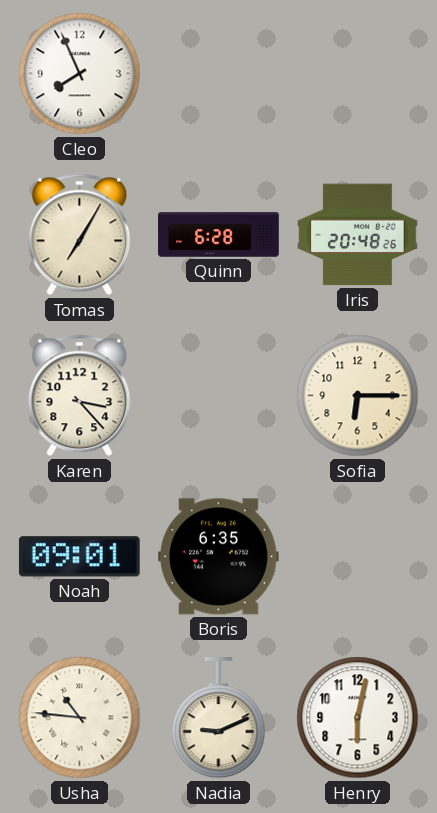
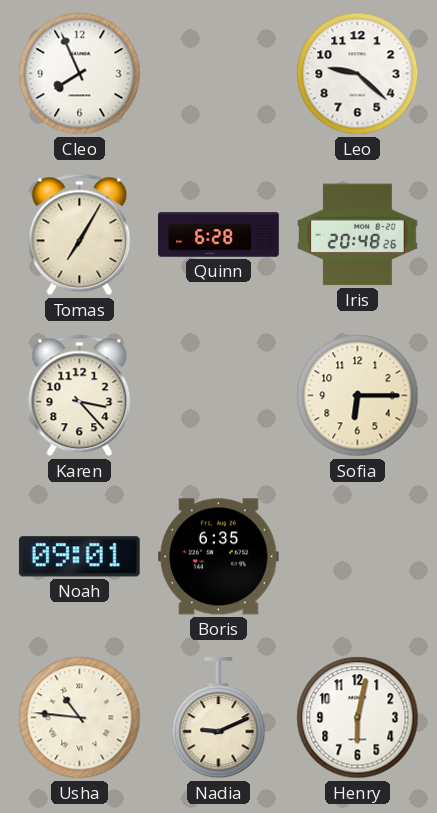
Leo: none -> 9:22 (358, 74)
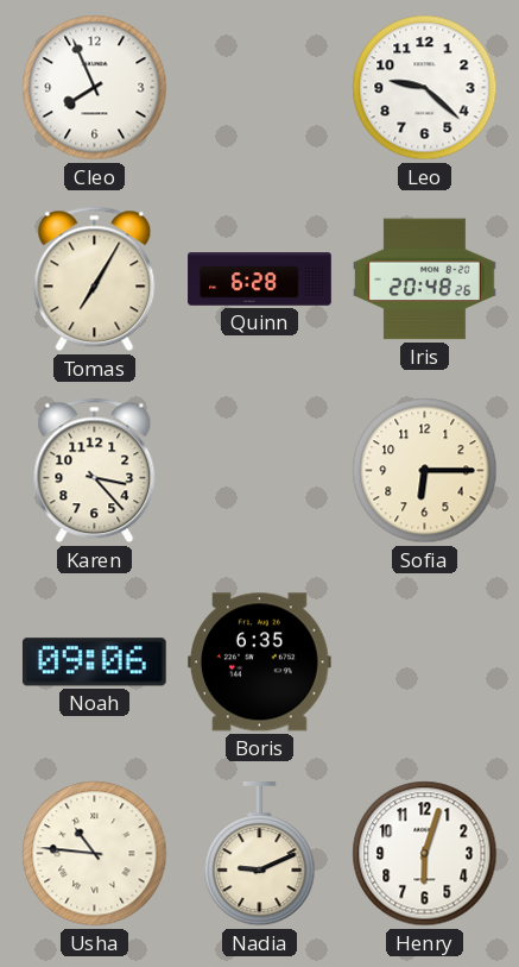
Noah: 09:01 -> 09:06 (94, 663)
Henry: 6:02 -> 6:03 (425, 854)
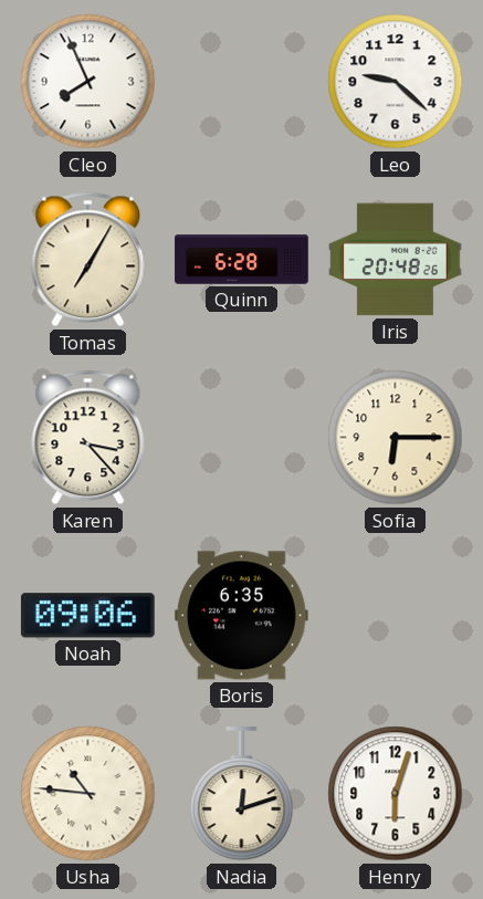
Nadia: 9:11 -> 12:12 (242, 795)
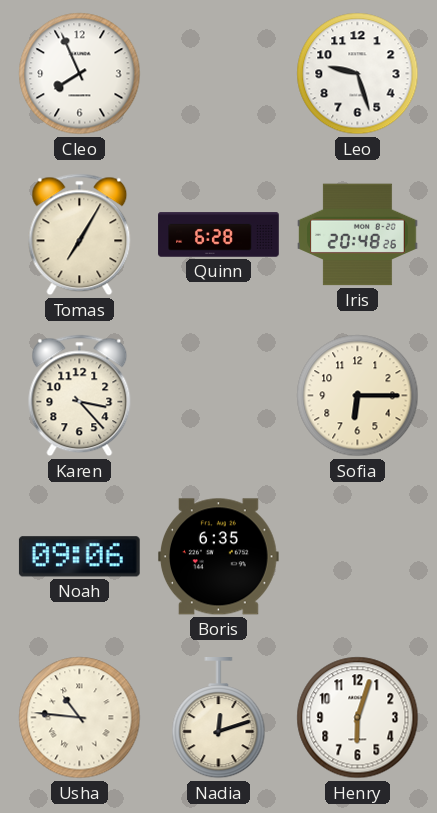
Leo: 9:22 -> 9:27 (358, 74)
